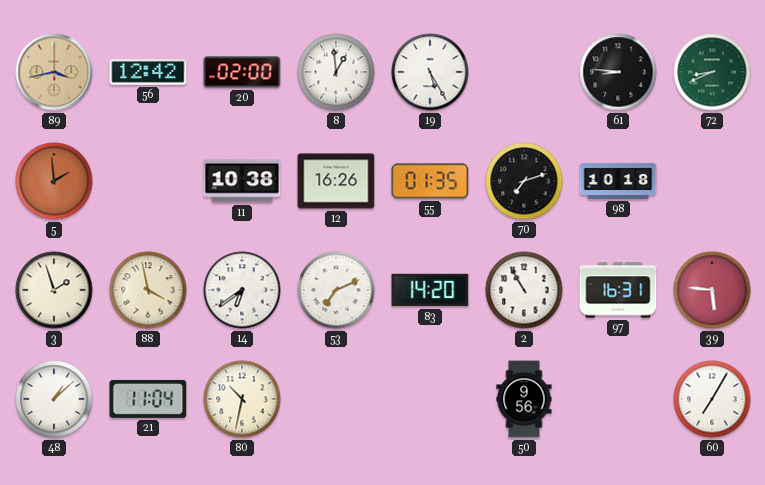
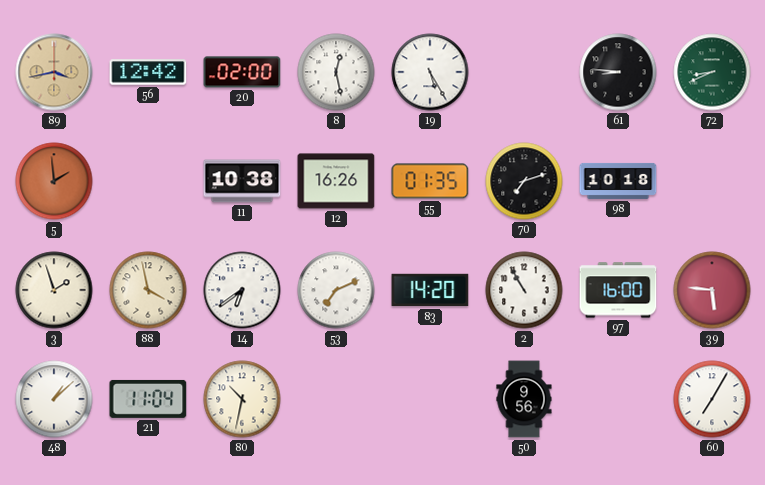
8: 12:59 -> 12:28 (336, 72)
97: 16:31 -> 16:00 (618, 290)
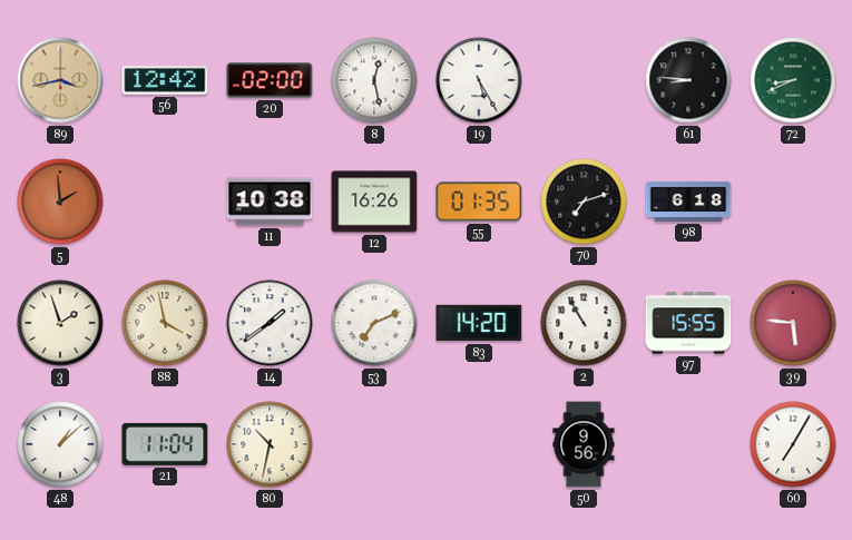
98: 10:18 -> 6:18 (688, 202)
14: 6:39 -> 1:39 (270, 323)
97: 16:00 -> 15:55 (688, 323)
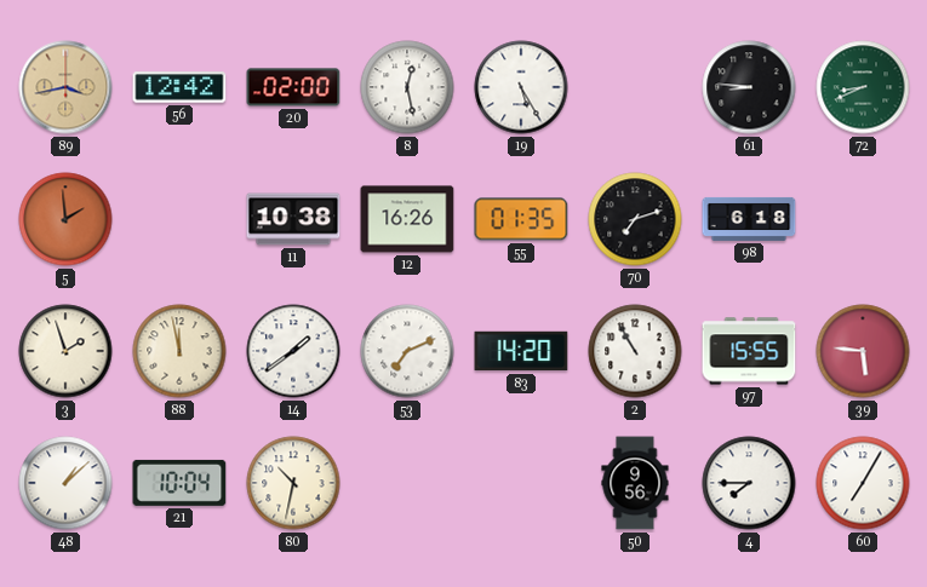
88: 3:58 -> 11:58 (179, 351)
21: 11:04 -> 10:04 (179, 483)
4: none -> 7:45 (749, 483)
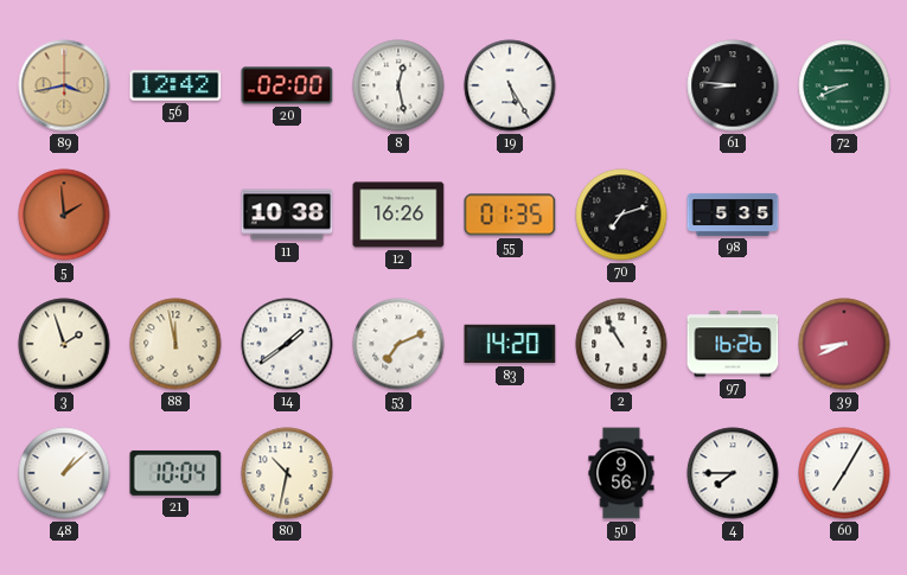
98: 6:18 -> 5:35 (733, 215)
97: 15:55 -> 16:26 (733, 344)
39: 5:46 -> 8:41 (844, 344)
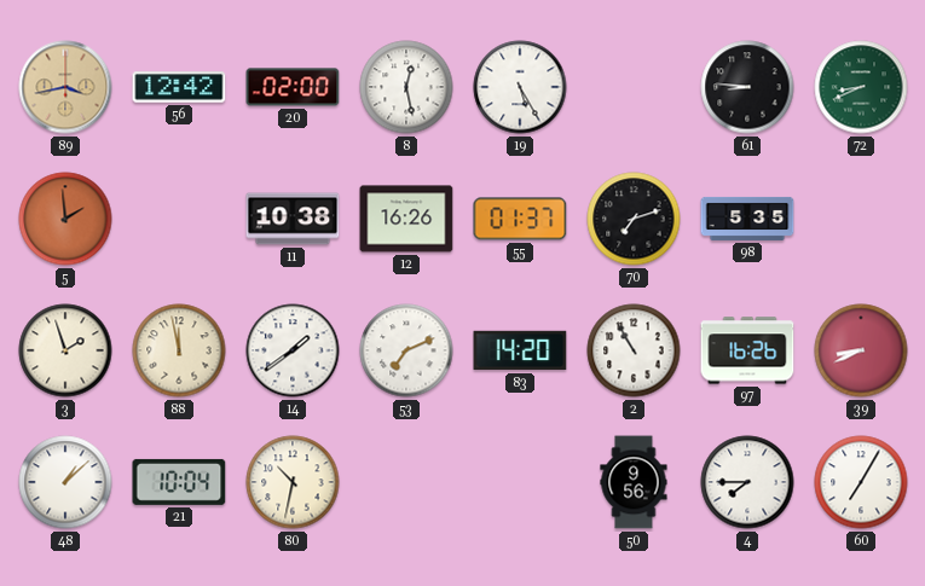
55: 01:35 -> 01:37 (520, 219)
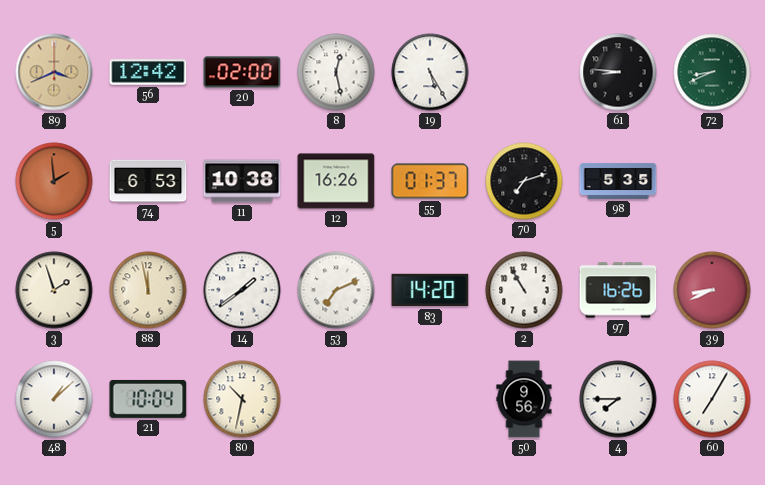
89: 3:43 -> 3:41 (54, 72)
74: none -> 6:53 (148, 181)
